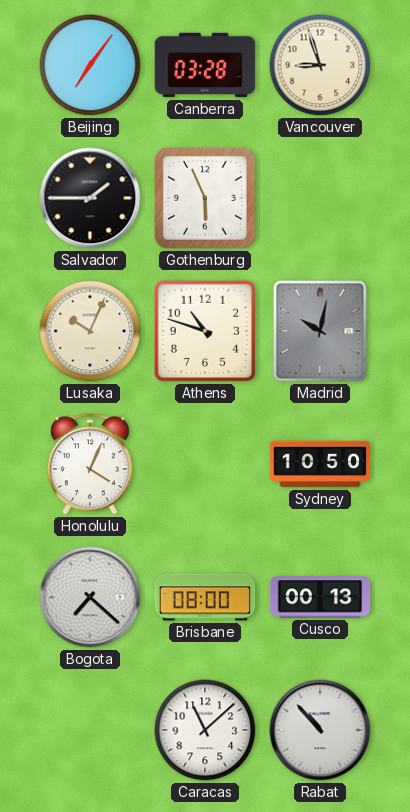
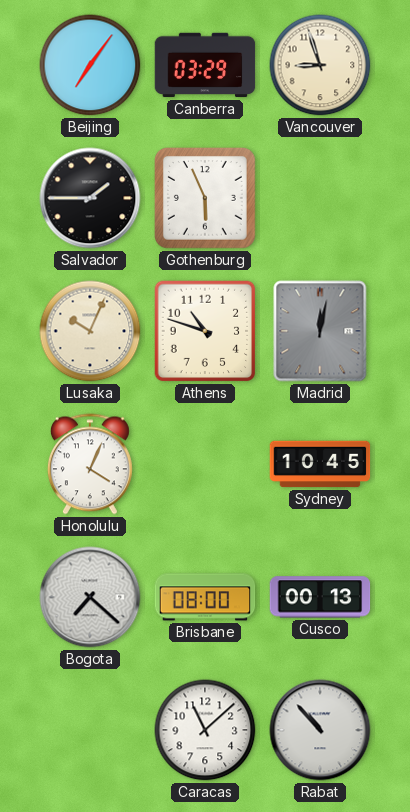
Canberra: 03:28 -> 03:29 (205, 65)
Madrid: 10:02 -> 12:02 (320, 331)
Sydney: 10:50 -> 10:45 (320, 464)
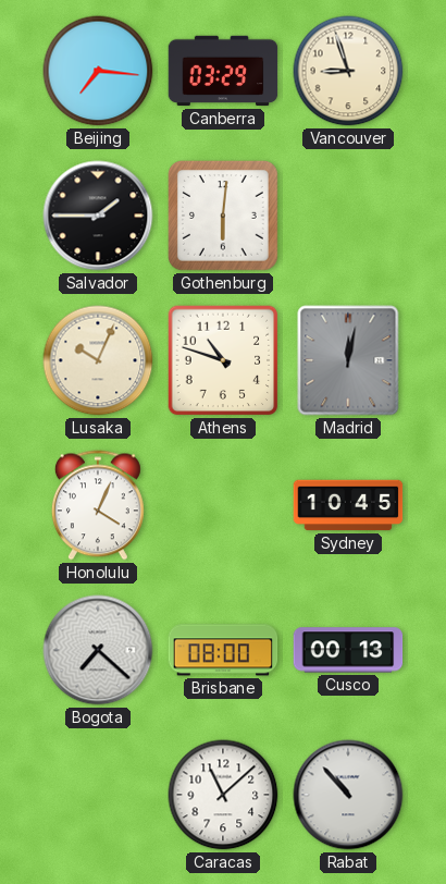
Beijing: 7:06 -> 7:16 (98, 71)
Gothenburg: 5:56 -> 6:01 (224, 217)
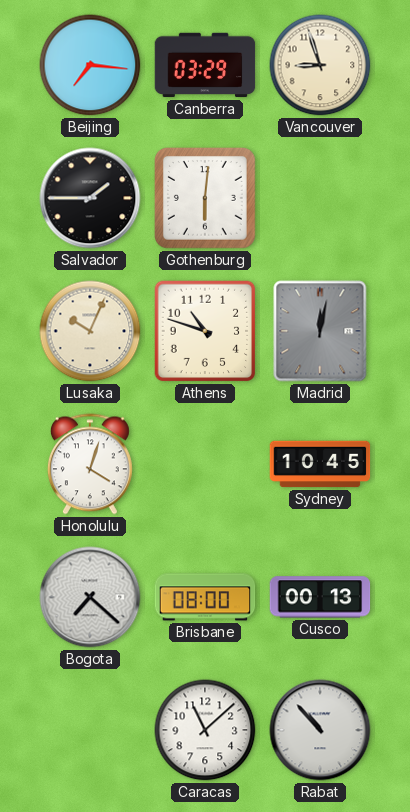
Honolulu: 4:04 -> 4:03 (90, 464)
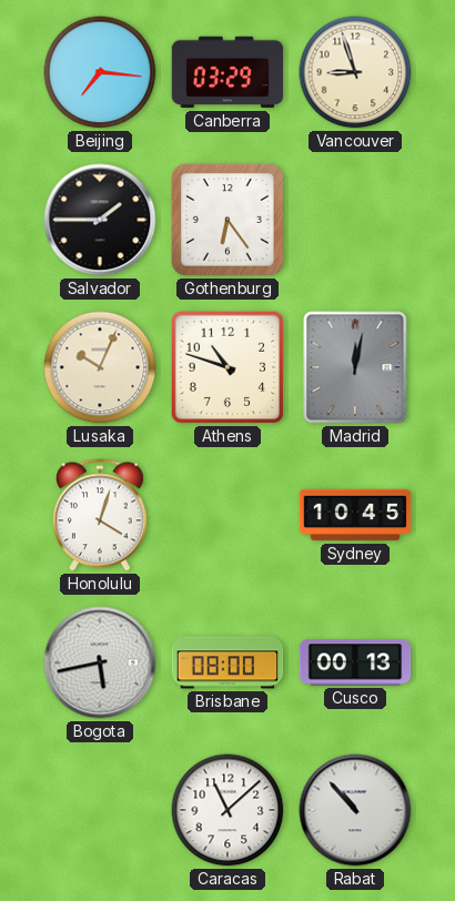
Gothenburg: 6:01 -> 6:24 (229, 221)
Bogota: 7:22 -> 5:43 (100, 662)
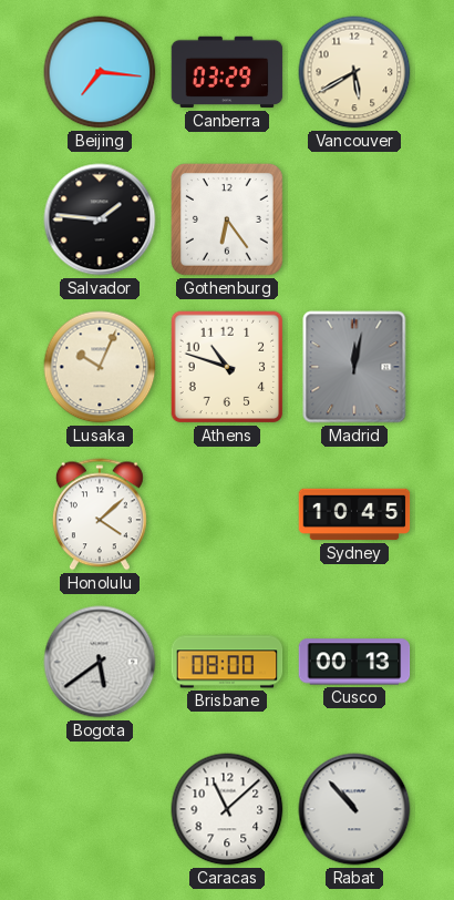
Vancouver: 8:57 -> 5:40 (354, 72)
Salvador: 1:45 -> 1:46 (100, 219)
Honolulu: 4:03 -> 4:08 (100, 514)
Bogota: 5:43 -> 5:39 (100, 662)
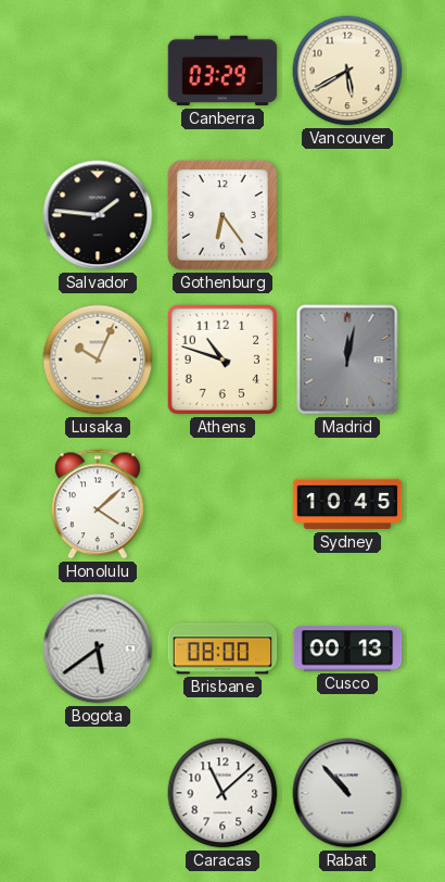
Beijing: 7:16 -> none (100, 72)
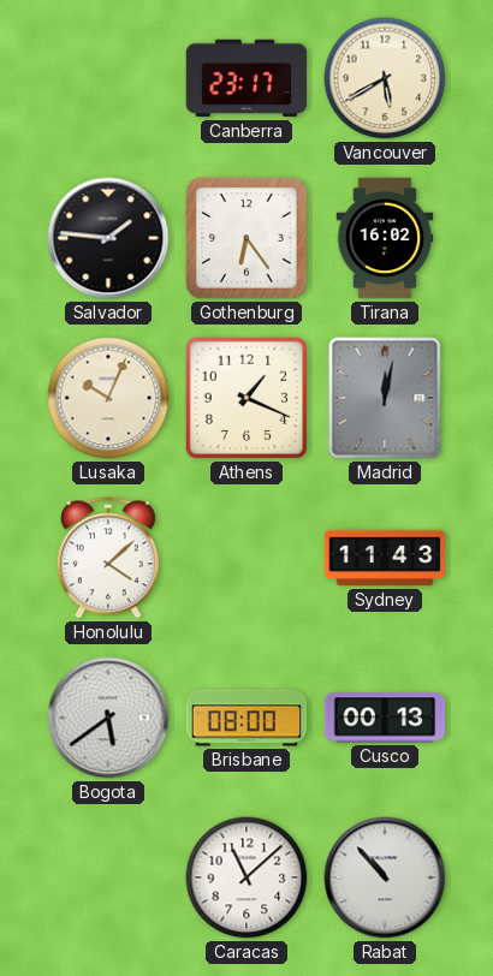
Canberra: 03:29 -> 23:17 (246, 78)
Tirana: none -> 16:02 (385, 238)
Athens: 10:48 -> 1:19 (246, 398)
Sydney: 10:45 -> 11:43 (385, 558)
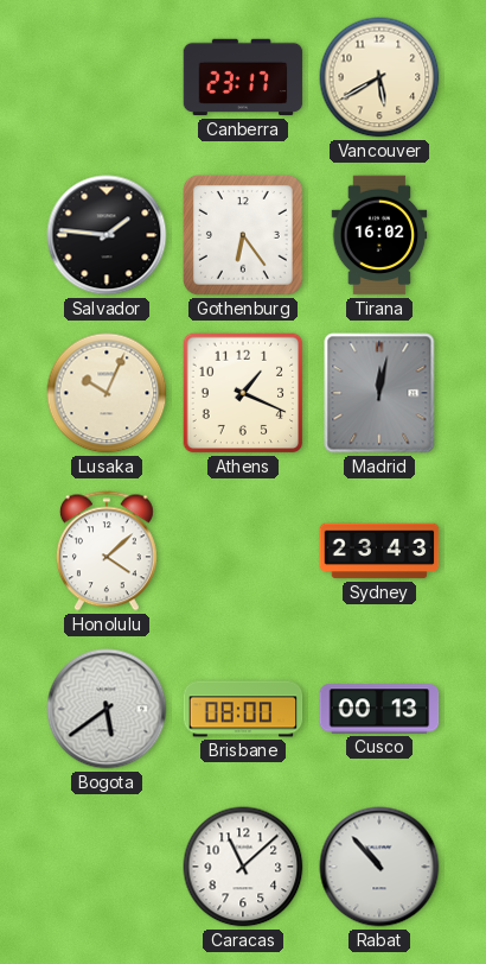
Sydney: 11:43 -> 23:43 (379, 551)
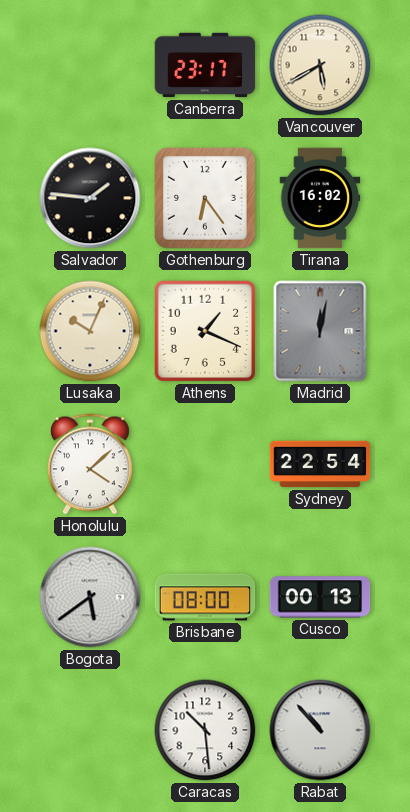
Sydney: 23:43 -> 22:54 (320, 464)
Caracas: 11:08 -> 10:29 (205, 730)
